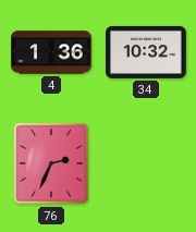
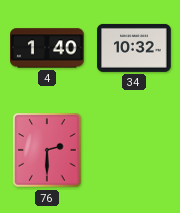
4: 1:36 -> 1:40 (47, 48)
76: 2:34 -> 2:30 (47, 150)
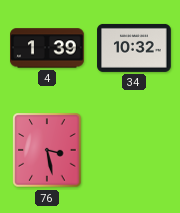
4: 1:40 -> 1:39 (47, 48)
76: 2:30 -> 3:28 (47, 150)
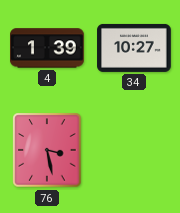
34: 10:32 -> 10:27 (134, 48)
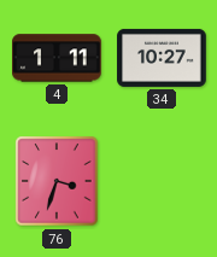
4: 1:39 -> 1:11 (57, 58)
76: 3:28 -> 3:33 (57, 181)
